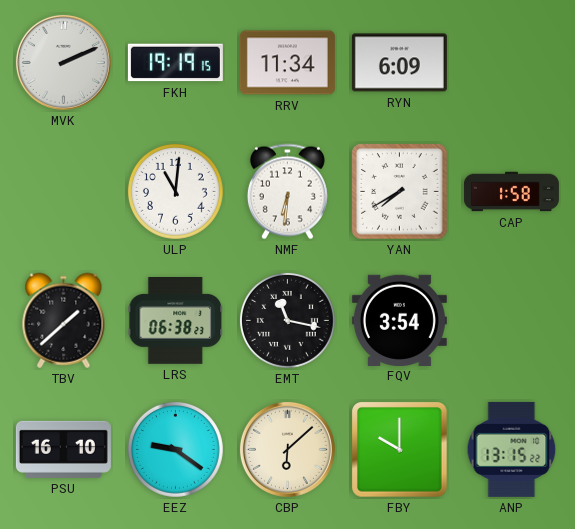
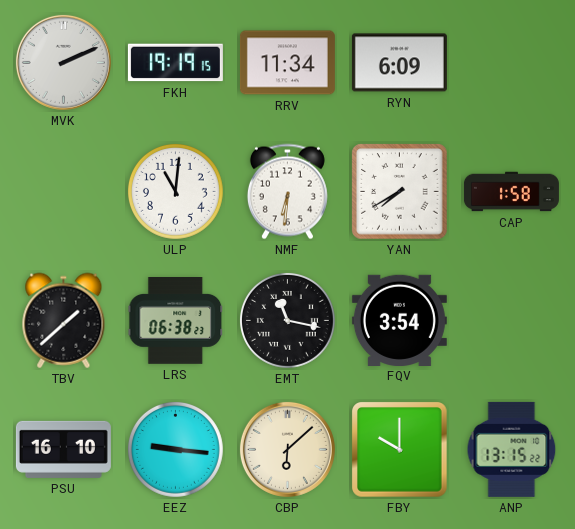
EEZ: 9:21 -> 9:16 (175, 449)
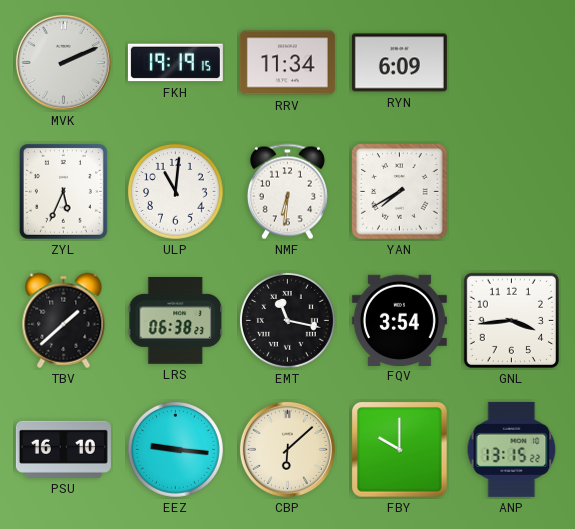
ZYL: none -> 5:34 (63, 191)
CAP: 1:58 -> none (511, 192)
GNL: none -> 3:44 (511, 320)
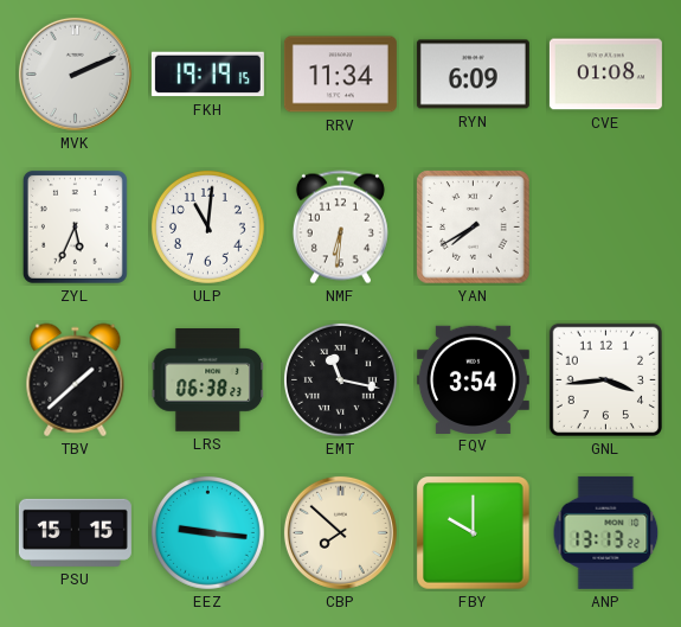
CVE: none -> 01:08 (605, 75)
PSU: 16:10 -> 15:15 (75, 532)
CBP: 6:08 -> 7:52 (340, 532)
ANP: 13:15 -> 13:13 (606, 532)
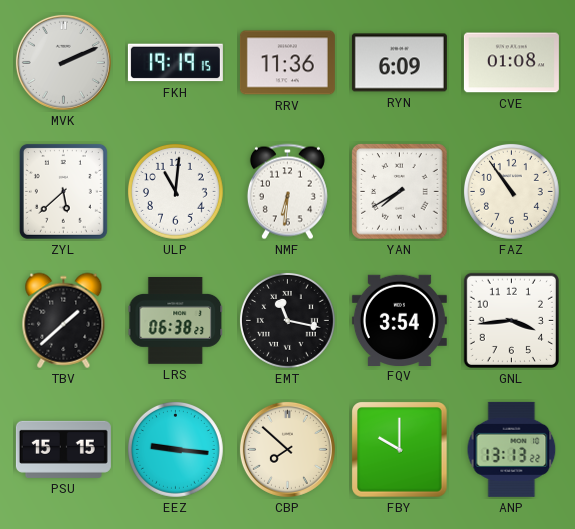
RRV: 11:34 -> 11:36 (287, 63)
ZYL: 5:34 -> 5:38 (63, 191)
FAZ: none -> 10:54 (511, 191)
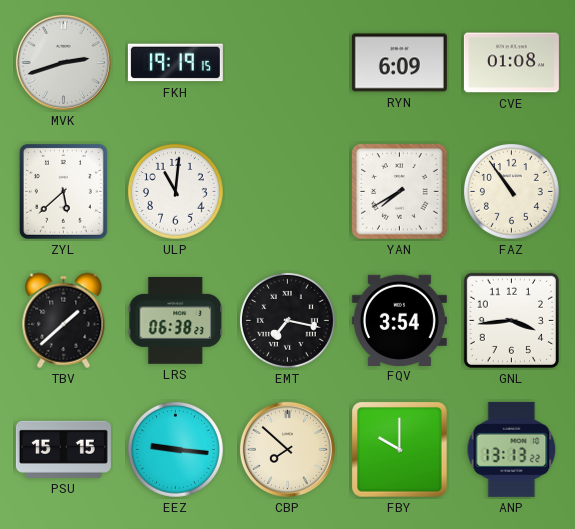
MVK: 2:11 -> 2:42 (63, 62)
RRV: 11:36 -> none (287, 63)
NMF: 6:31 -> none (287, 192)
EMT: 11:17 -> 7:17 (287, 320)
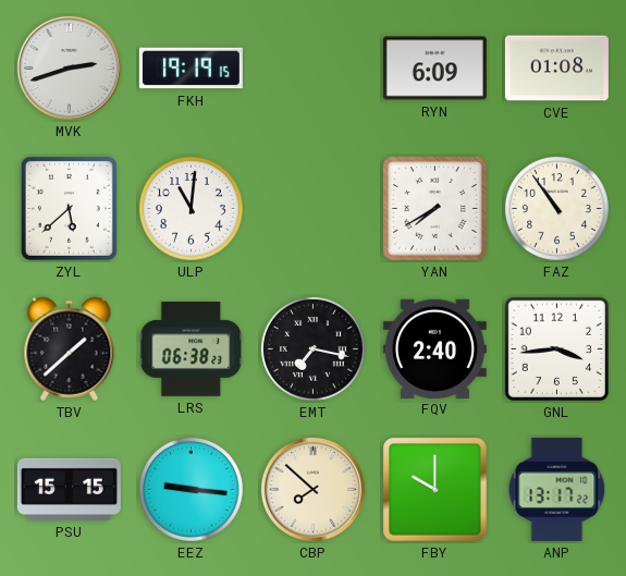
FQV: 3:54 -> 2:40 (434, 348)
ANP: 13:13 -> 13:17 (557, 489)
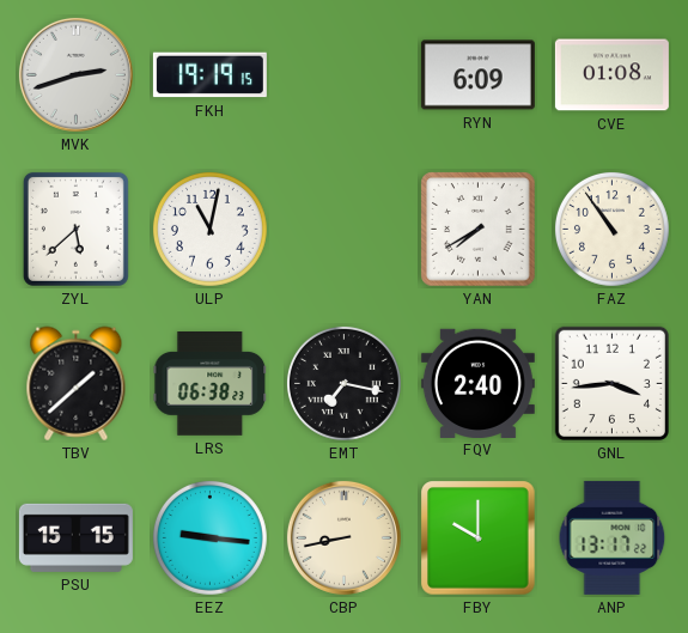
ULP: 11:01 -> 11:02 (209, 229)
CBP: 7:52 -> 8:43 (343, 537)
